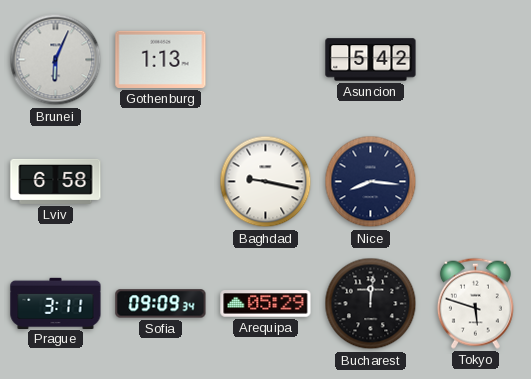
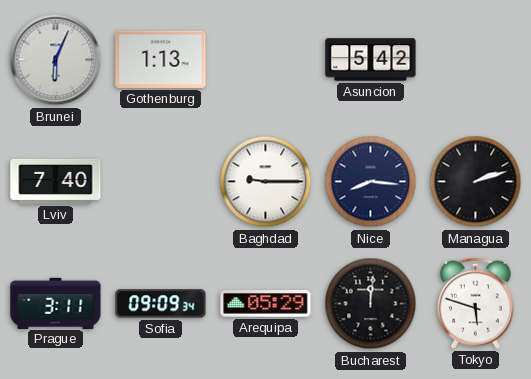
Lviv: 6:58 -> 7:40 (56, 181)
Baghdad: 9:17 -> 9:15 (266, 182)
Managua: none -> 2:12 (476, 182)
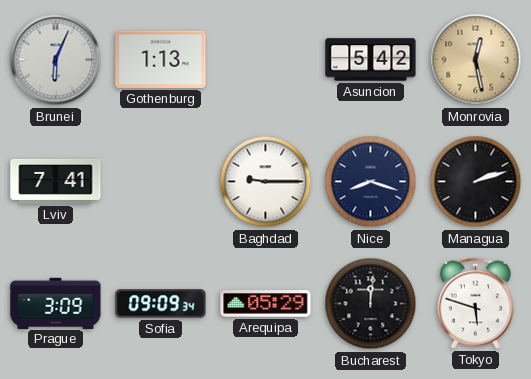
Monrovia: none -> 12:28 (476, 60)
Lviv: 7:40 -> 7:41 (56, 181)
Nice: 8:16 -> 8:18 (371, 182)
Prague: 3:11 -> 3:09 (56, 303)
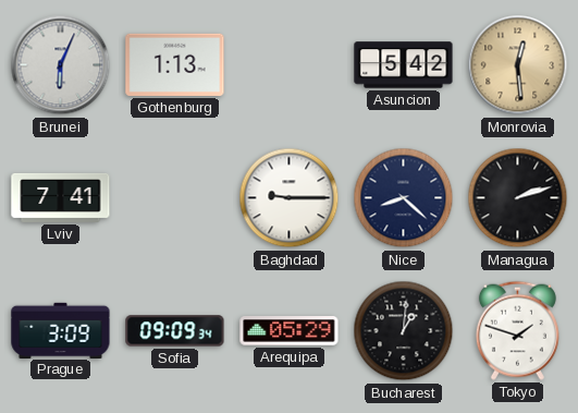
Monrovia: 12:28 -> 12:29 (518, 65)
Nice: 8:18 -> 8:22 (404, 198)
Bucharest: 12:01 -> 1:01 (404, 331)
Tokyo: 5:48 -> 1:48 (517, 330)
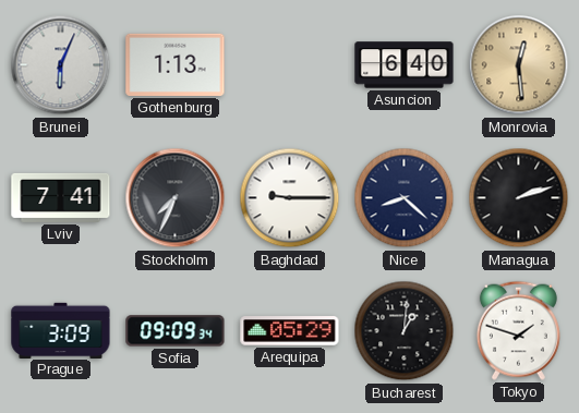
Asuncion: 5:42 -> 6:40 (405, 65)
Stockholm: none -> 7:34 (176, 198)
